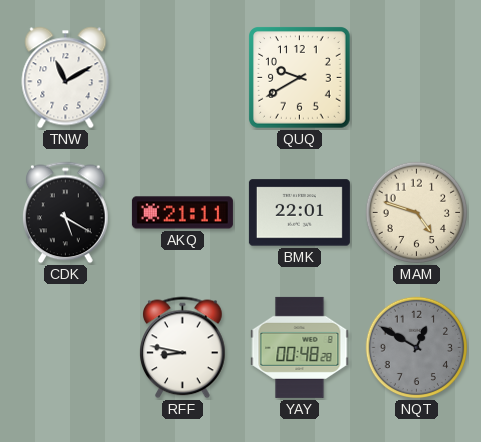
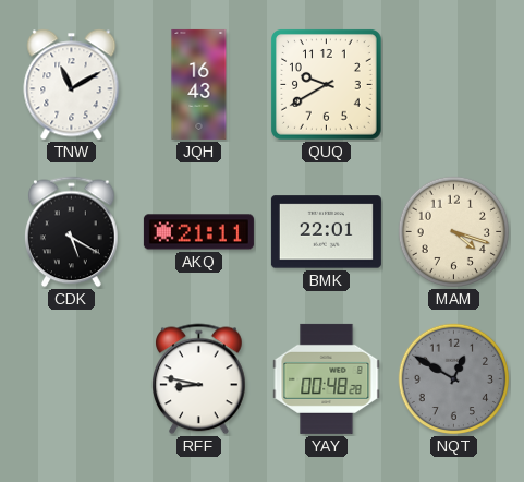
JQH: none -> 16:43 (199, 84)
MAM: 4:48 -> 4:18 (454, 232)
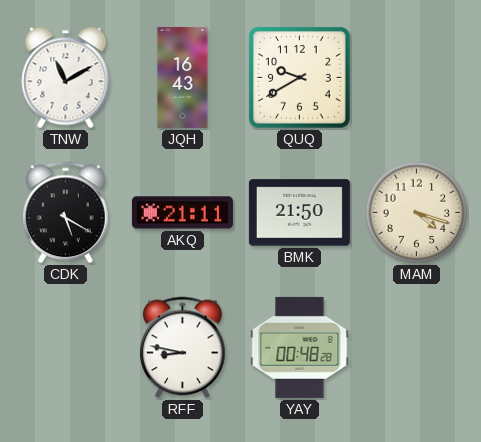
BMK: 22:01 -> 21:50 (299, 213)
NQT: 12:50 -> none (454, 379)
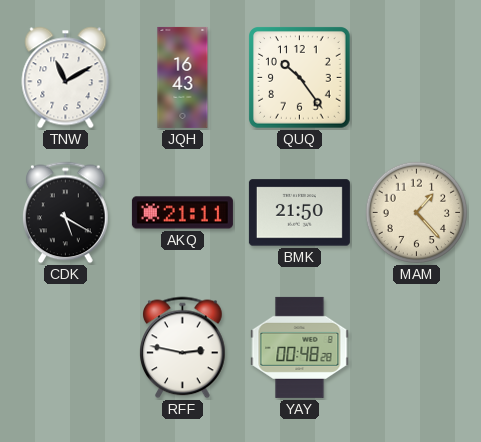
QUQ: 9:40 -> 10:24 (300, 78)
MAM: 4:18 -> 1:23 (417, 213)
RFF: 8:47 -> 2:47 (183, 348)
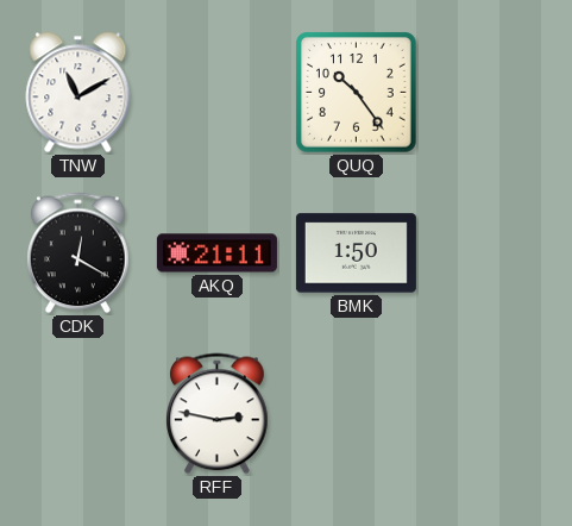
JQH: 16:43 -> none (183, 77)
CDK: 5:20 -> 12:20 (78, 253)
BMK: 21:50 -> 1:50 (356, 253)
MAM: 1:23 -> none (417, 213)
YAY: 00:48 -> none (300, 347)
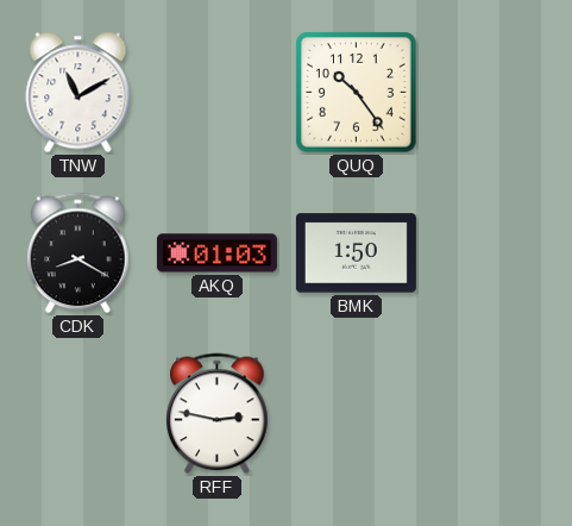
CDK: 12:20 -> 8:20 (78, 253)
AKQ: 21:11 -> 01:03 (216, 253)
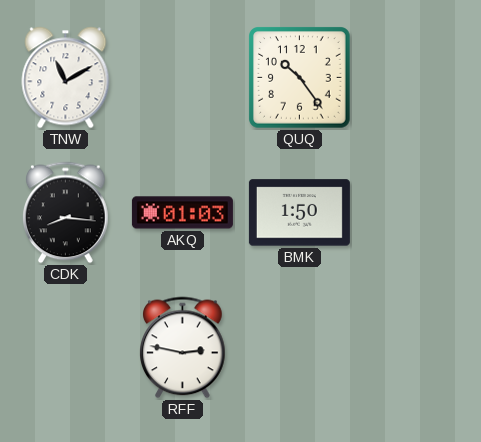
CDK: 8:20 -> 8:16 (66, 213)
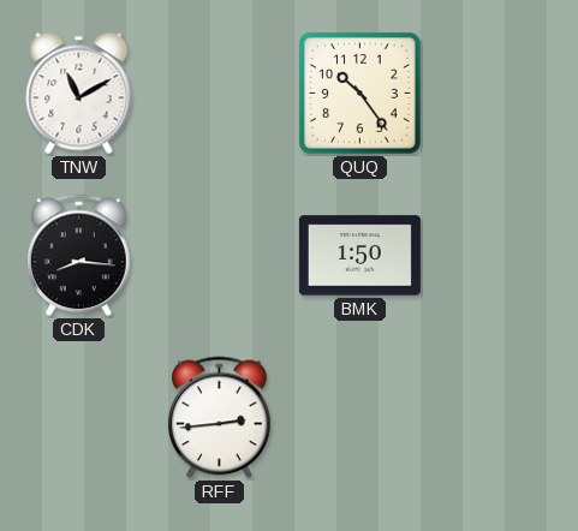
AKQ: 01:03 -> none (182, 213)
RFF: 2:47 -> 2:44 (220, 418)
